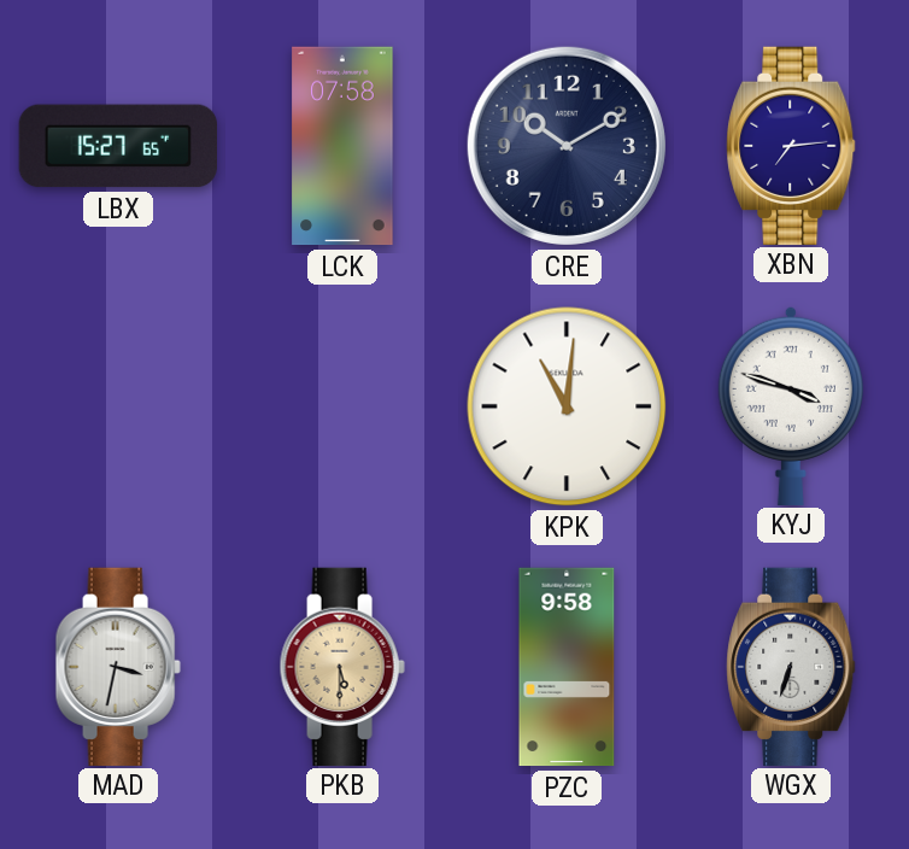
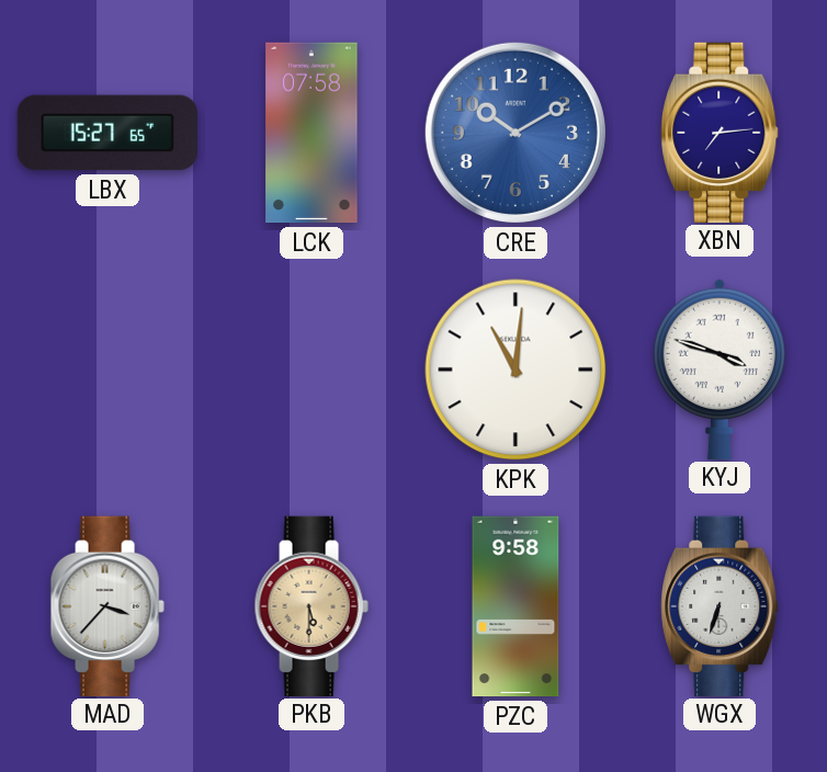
CRE dial: navy -> blue (516, 133)
MAD: 3:32 -> 3:37 (107, 605)
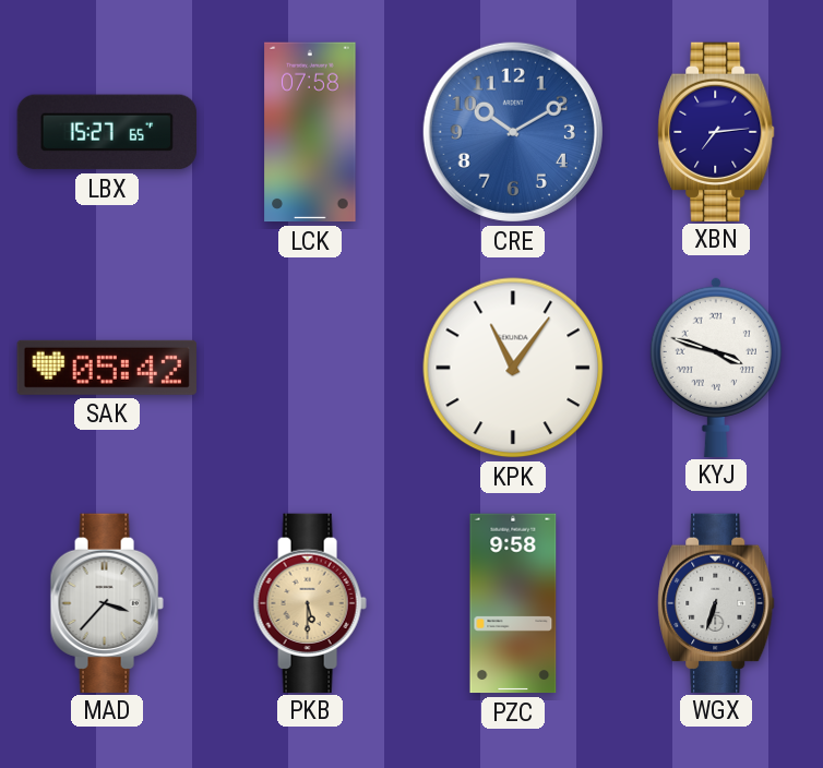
SAK: none -> 05:42 (107, 368)
KPK: 11:01 -> 11:06 (513, 368)
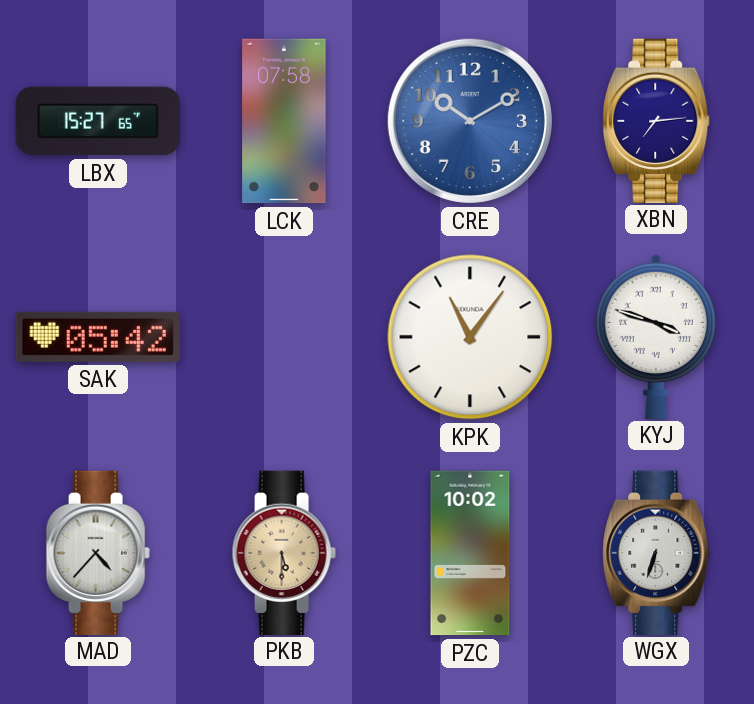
MAD: 3:37 -> 4:37 (98, 552)
PZC: 9:58 -> 10:02 (470, 553)
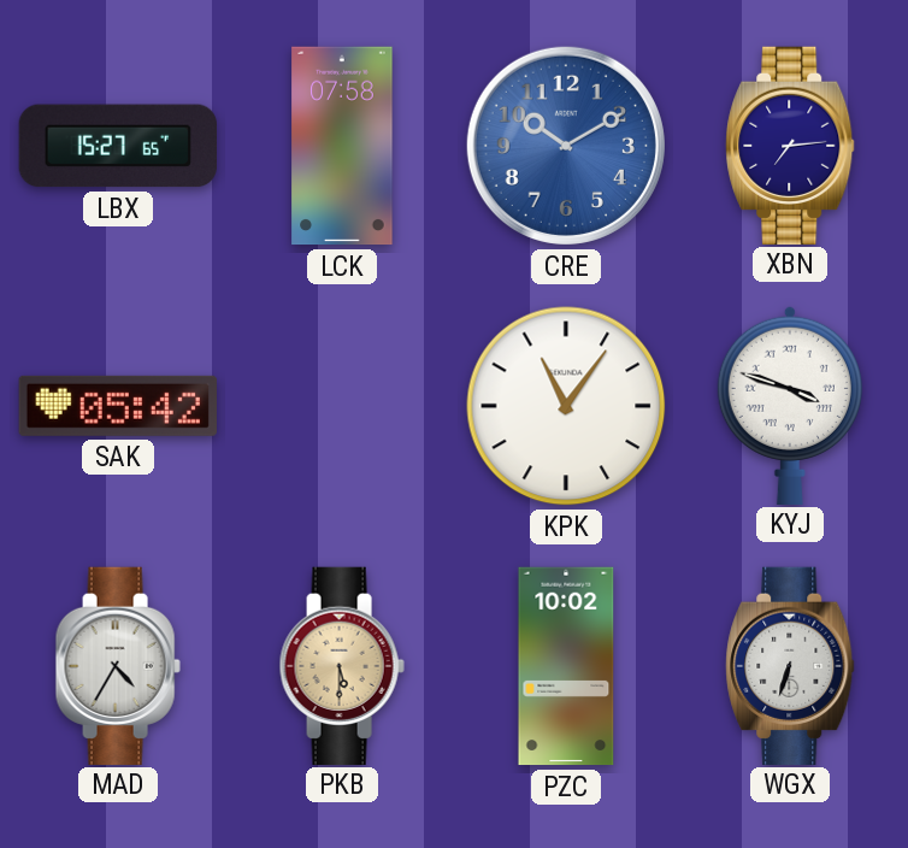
MAD: 4:37 -> 4:35 (118, 665)
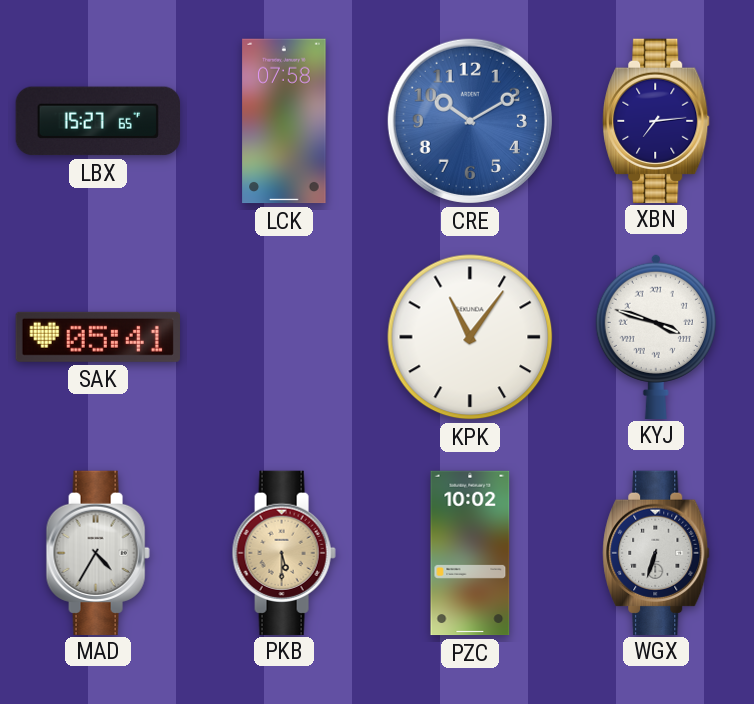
SAK: 05:42 -> 05:41 (98, 337)
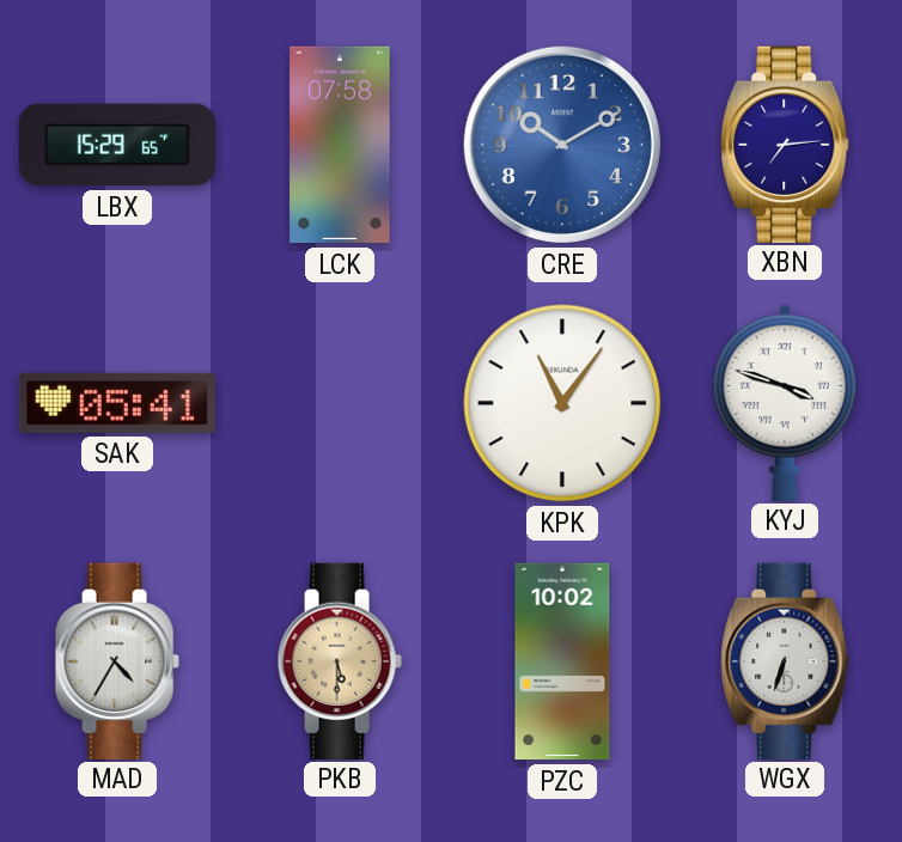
LBX: 15:27 -> 15:29 (116, 145)
